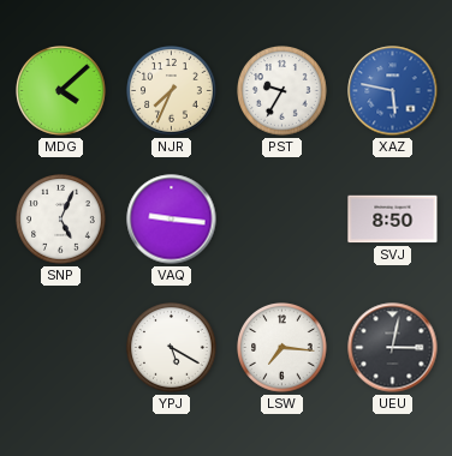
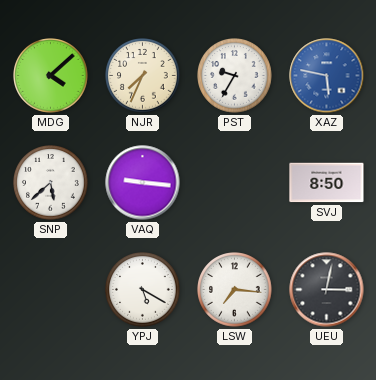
SNP: 5:04 -> 5:38 (51, 183)
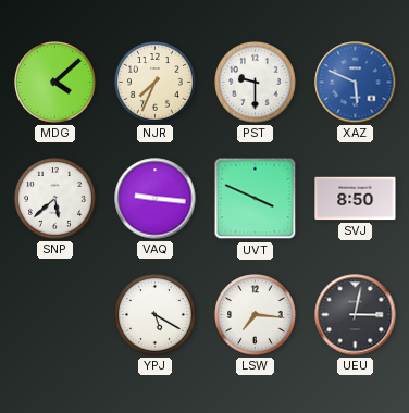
PST: 9:35 -> 9:30 (256, 83)
XAZ: 5:47 -> 5:49 (356, 83)
UVT: none -> 3:49 (256, 199)
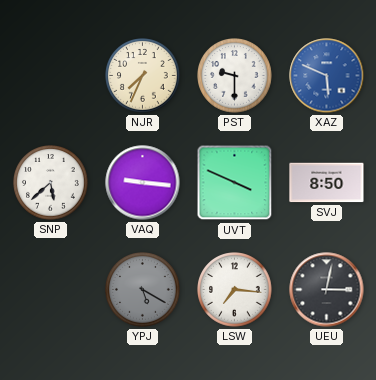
MDG: 4:08 -> none (55, 83)
YPJ dial: white -> grey (143, 290)
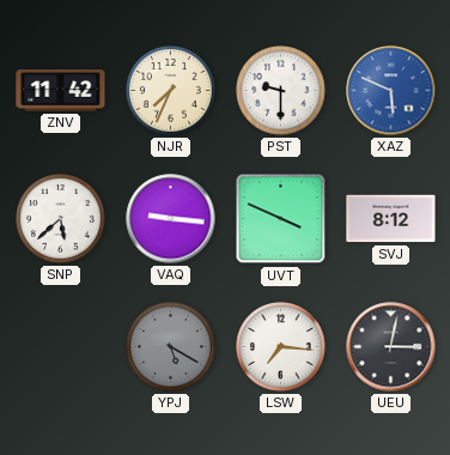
ZNV: none -> 11:42 (61, 91)
SVJ: 8:50 -> 8:12 (391, 219)
